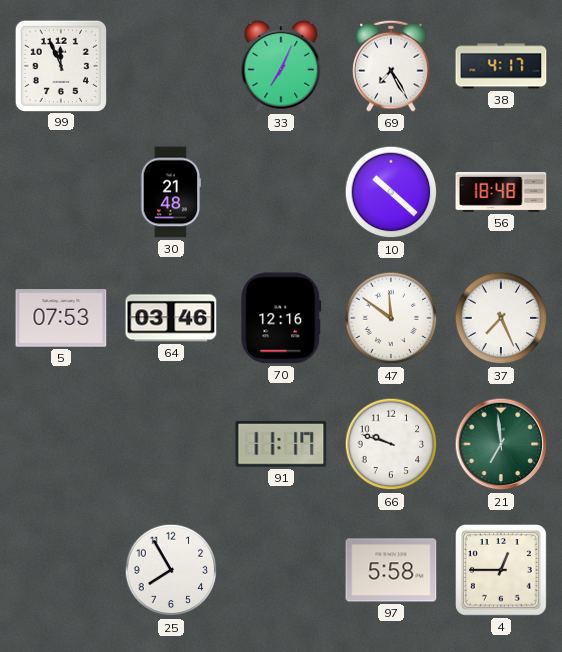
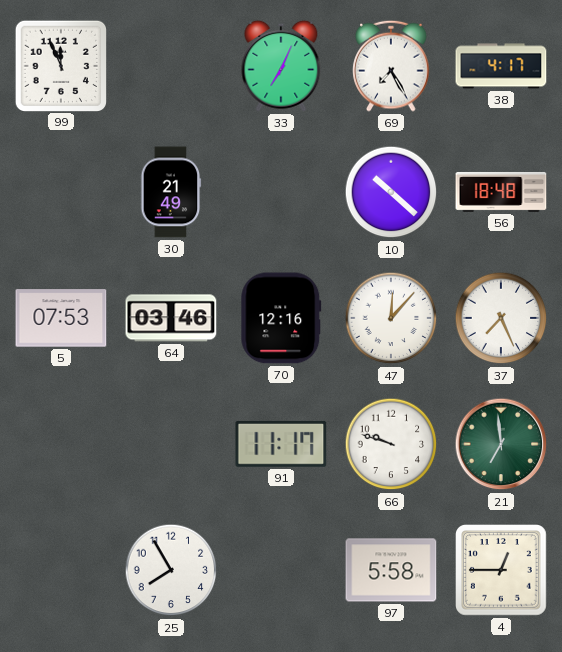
30: 21:48 -> 21:49 (171, 192)
47: 11:51 -> 12:07 (391, 318)
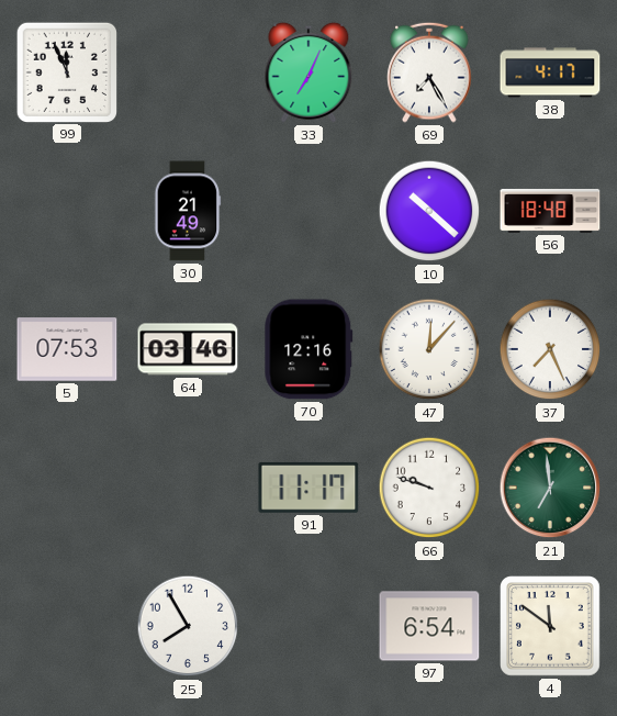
97: 5:58 -> 6:54 (429, 626)
4: 12:45 -> 11:51 (551, 627)
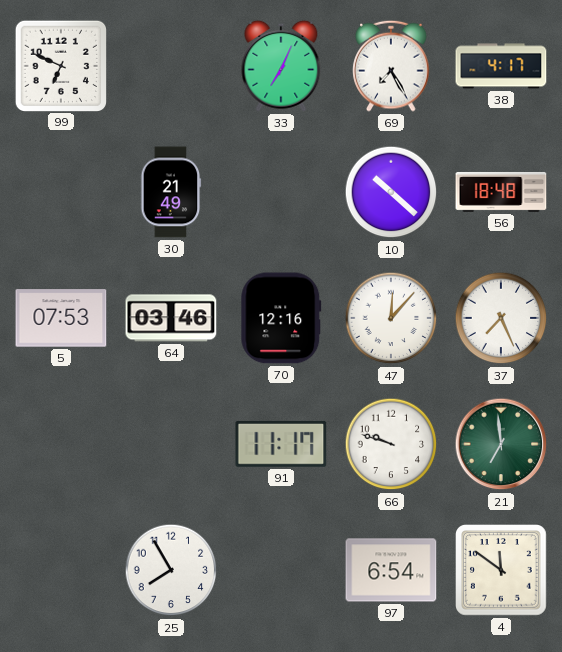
99: 11:56 -> 6:49 (60, 65)
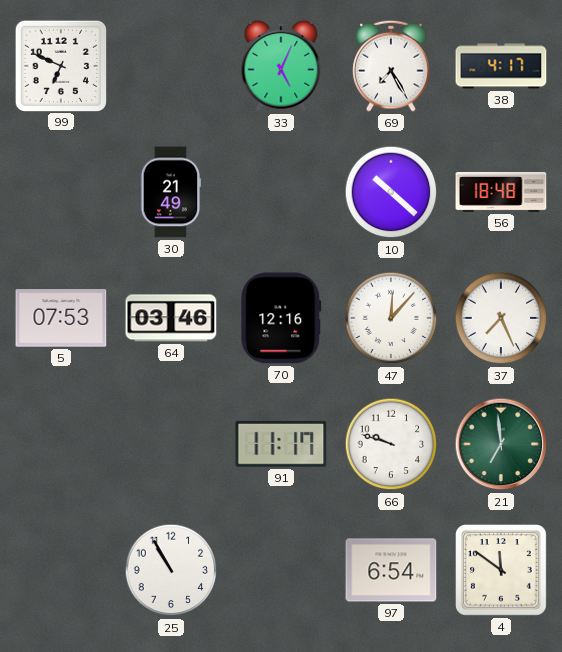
33: 7:04 -> 5:04 (281, 66)
25: 7:55 -> 10:55 (171, 570)
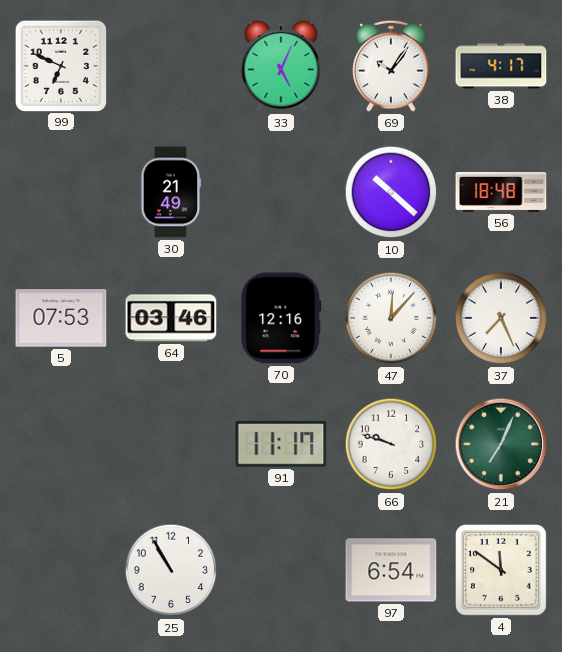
69: 7:25 -> 10:06 (391, 66)
21: 6:59 -> 7:04 (501, 444)
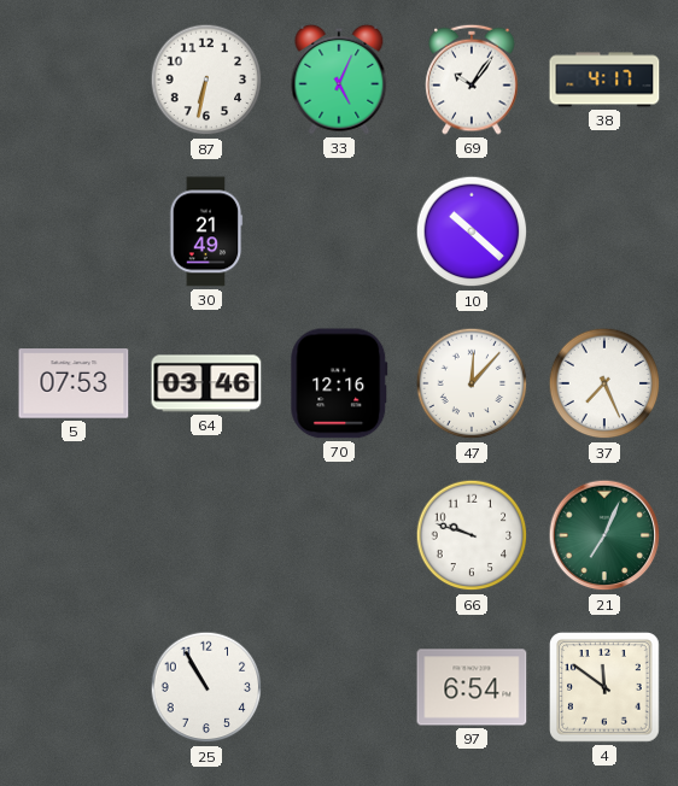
99: 6:49 -> none (60, 65)
87: none -> 6:32 (206, 80)
56: 18:48 -> none (501, 192)
91: 11:17 -> none (281, 444)
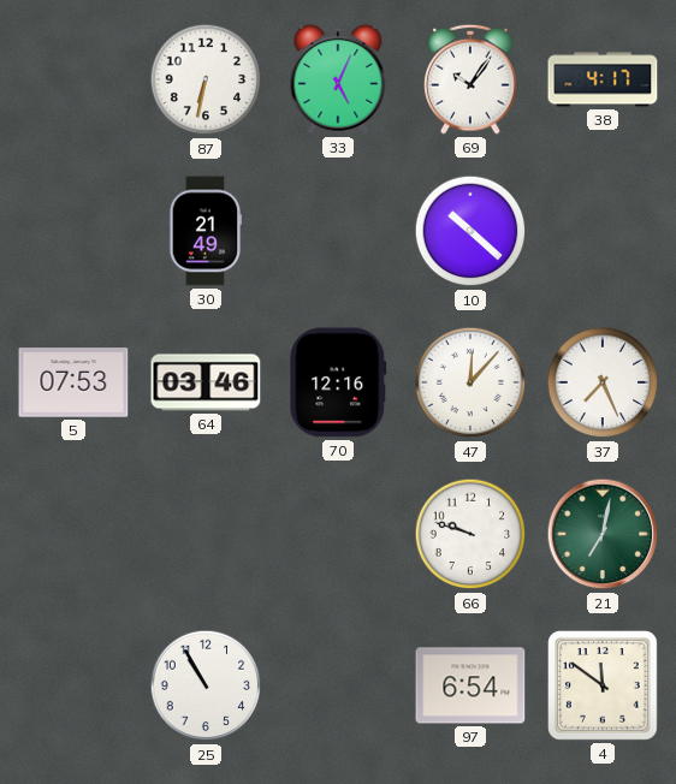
21: 7:04 -> 7:02 (603, 534)
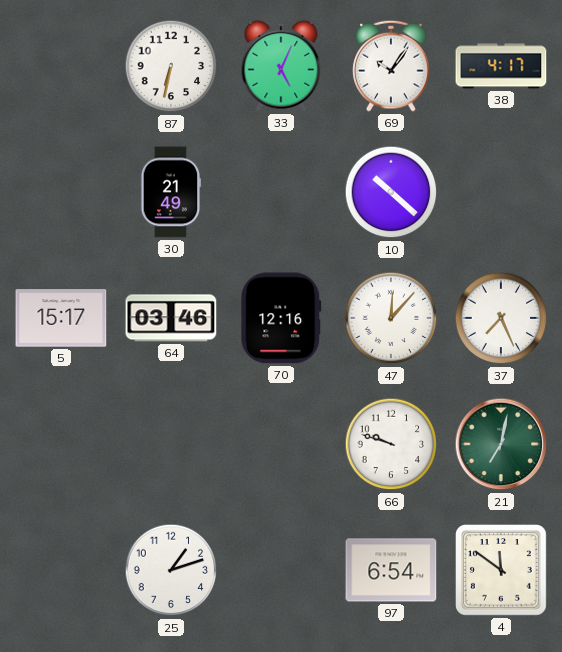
5: 07:53 -> 15:17 (61, 318)
25: 10:55 -> 1:12 (171, 570)
